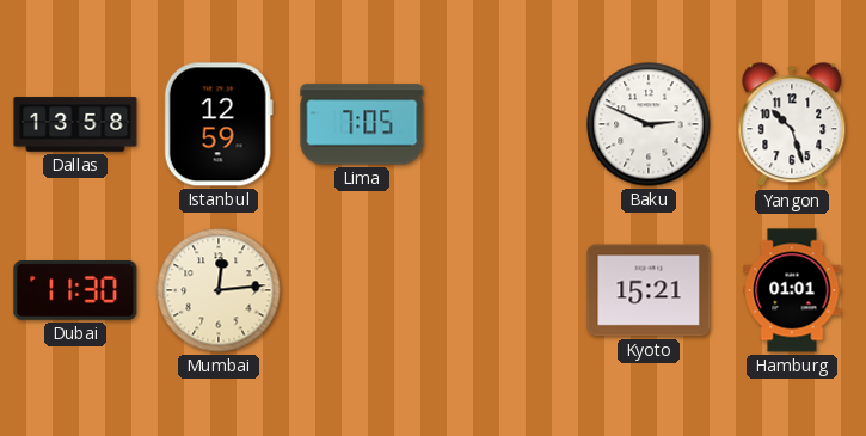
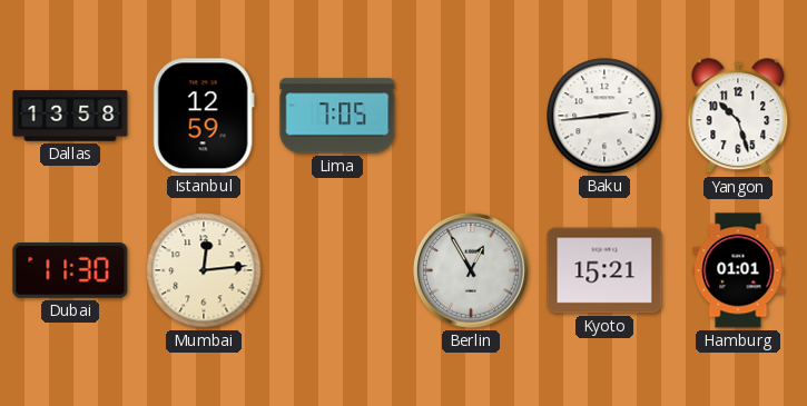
Baku: 2:49 -> 2:44 (604, 116)
Berlin: none -> 12:55 (471, 270)
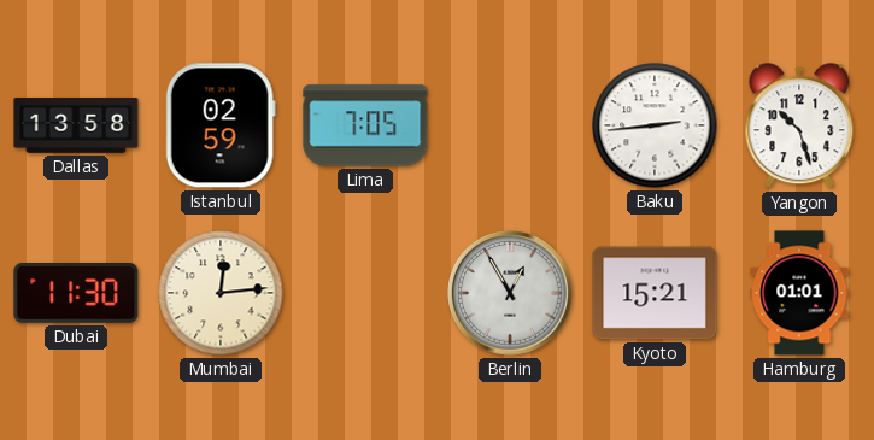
Istanbul: 12:59 -> 02:59 (221, 125)
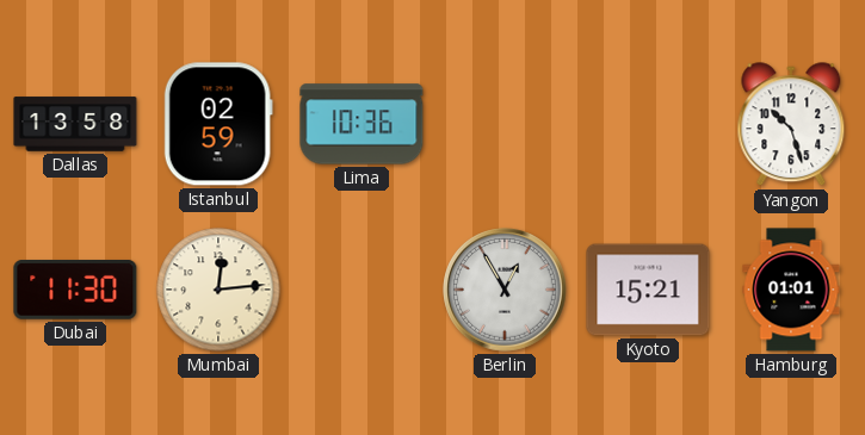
Lima: 7:05 -> 10:36 (362, 124)
Baku: 2:44 -> none (655, 125)
